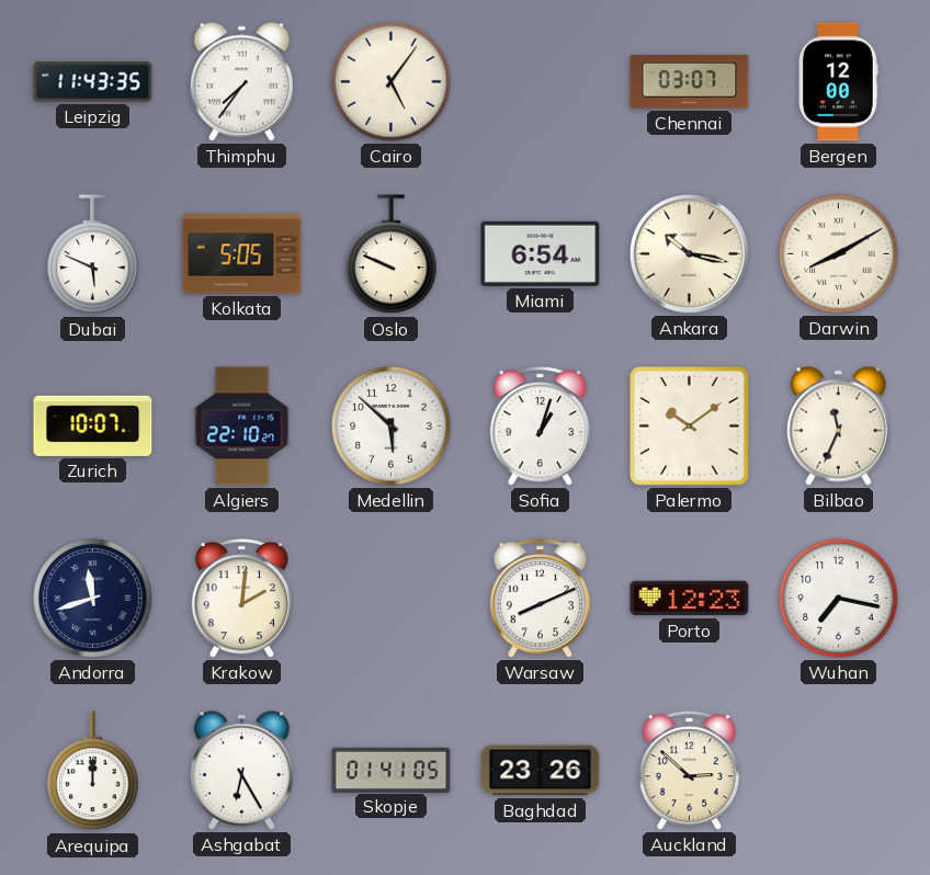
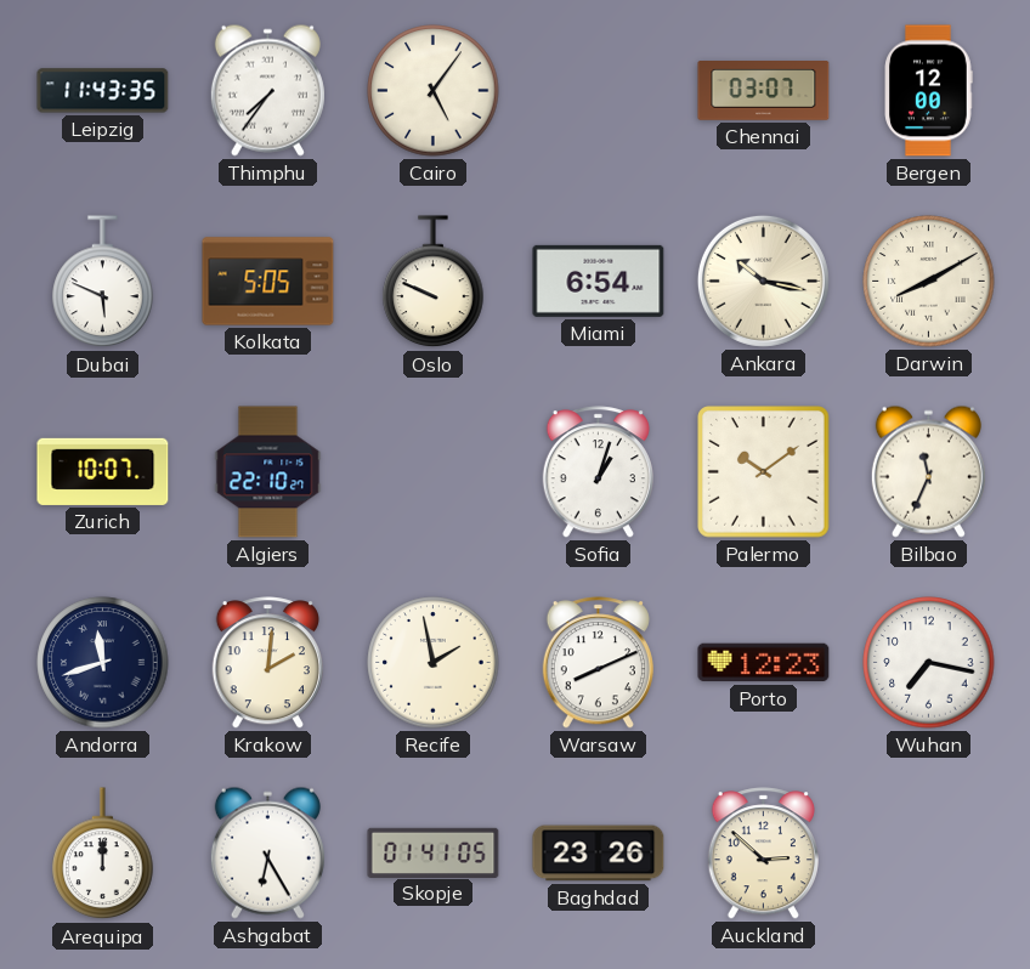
Medellin: 5:52 -> none (392, 427)
Recife: none -> 1:58 (434, 663)
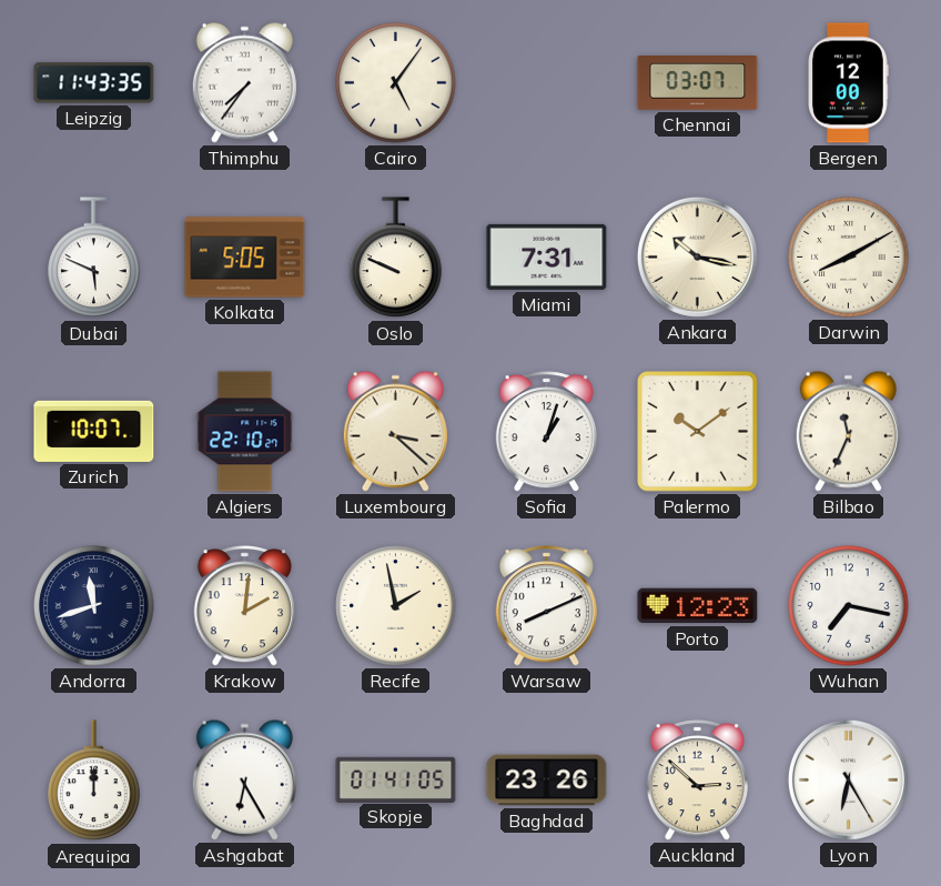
Miami: 6:54 -> 7:31 (547, 256)
Luxembourg: none -> 3:22 (395, 431)
Lyon: none -> 6:25 (848, 779)
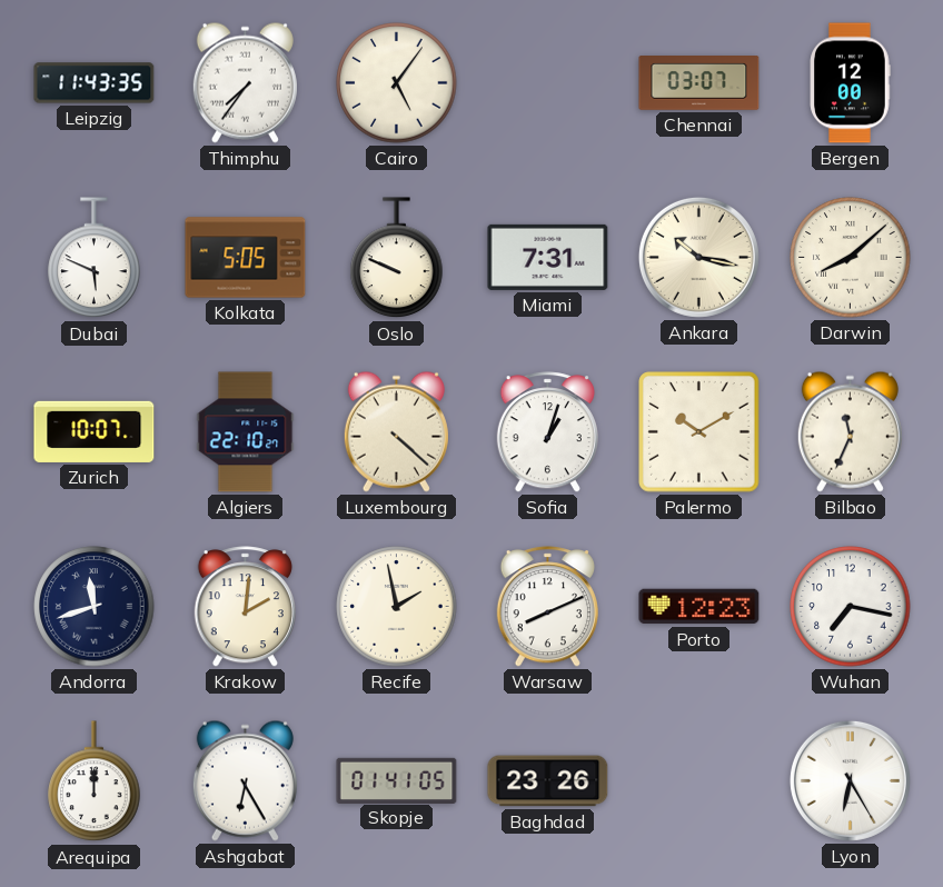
Darwin: 8:10 -> 8:08 (851, 258)
Luxembourg: 3:22 -> 4:22 (396, 431)
Palermo: 10:09 -> 10:10 (699, 432)
Auckland: 2:52 -> none (697, 781)
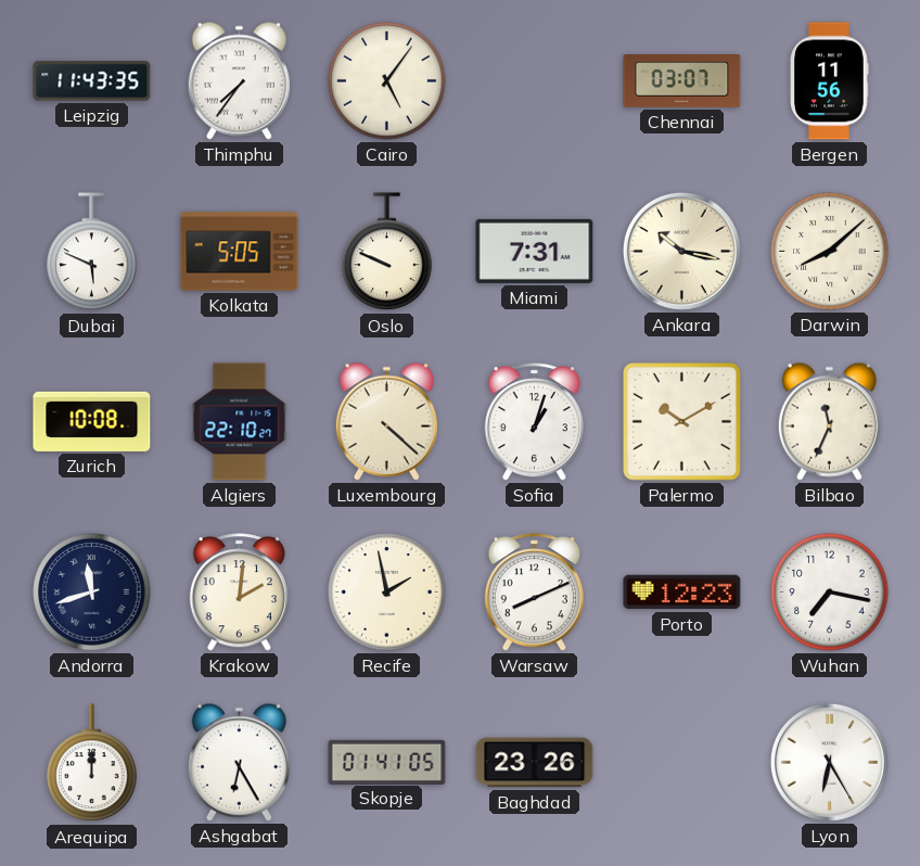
Bergen: 12:00 -> 11:56 (829, 81)
Zurich: 10:07 -> 10:08 (92, 421)
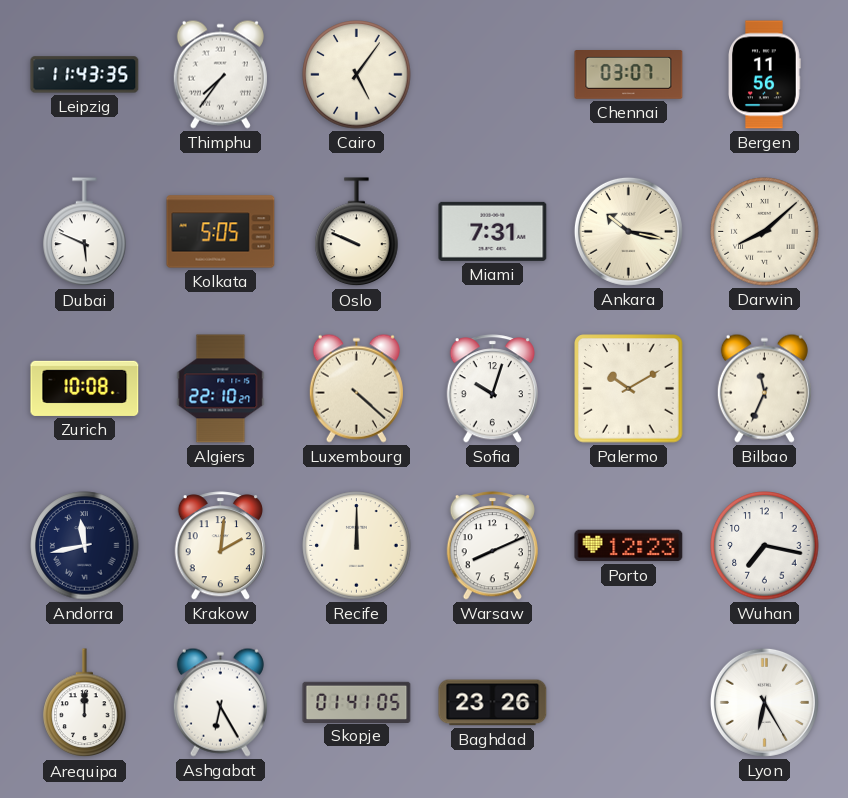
Sofia: 1:03 -> 10:03 (492, 389)
Andorra: 11:42 -> 11:43 (85, 546)
Recife: 1:58 -> 12:00 (357, 546)
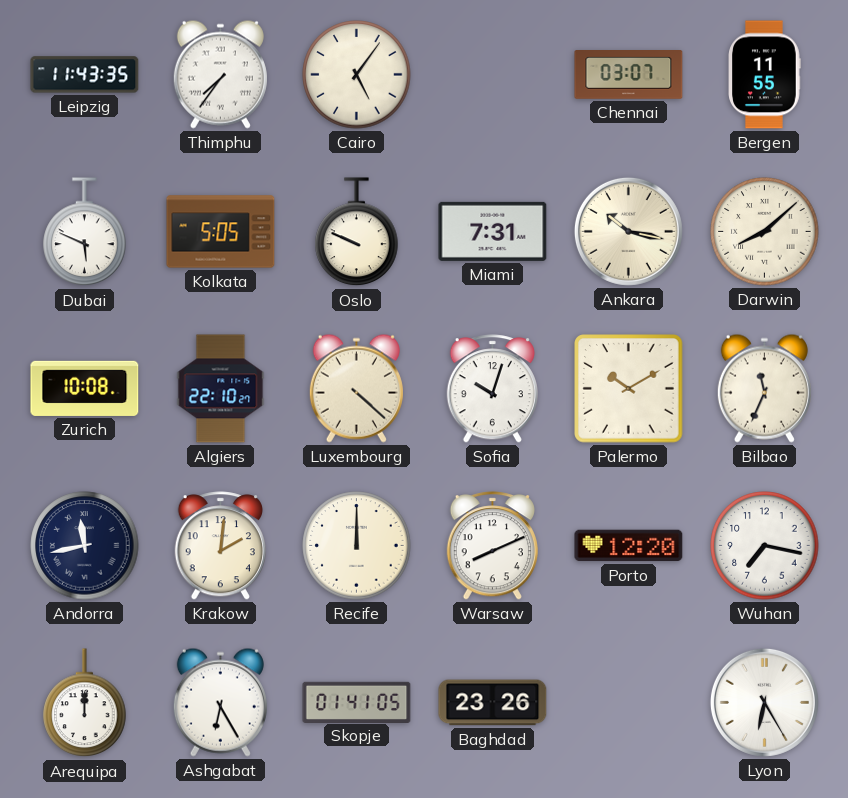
Bergen: 11:56 -> 11:55 (764, 75)
Porto: 12:23 -> 12:20 (629, 546)
